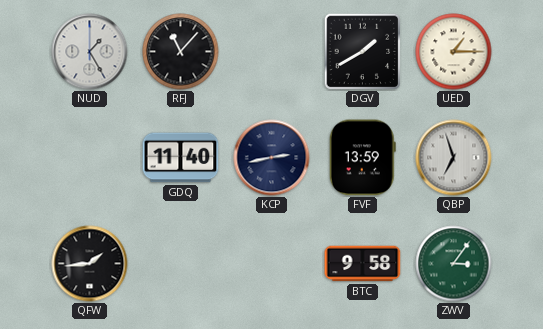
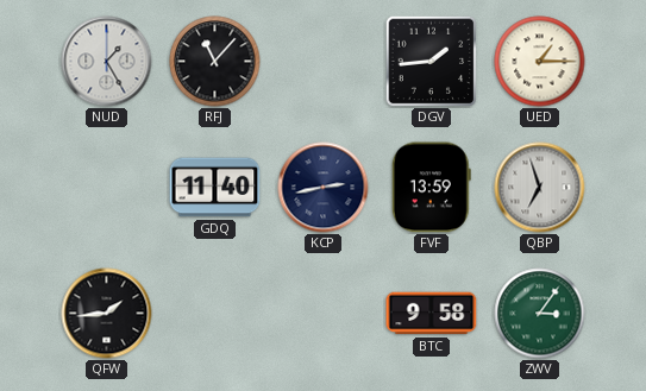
DGV: 1:40 -> 1:44 (431, 61)
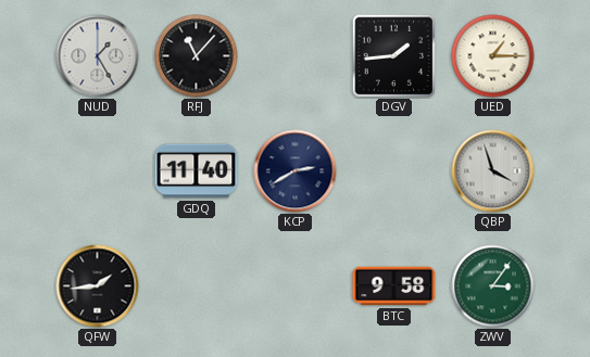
KCP: 2:43 -> 2:40 (296, 171)
FVF: 13:59 -> none (431, 188)
QBP: 6:57 -> 3:57 (493, 171)
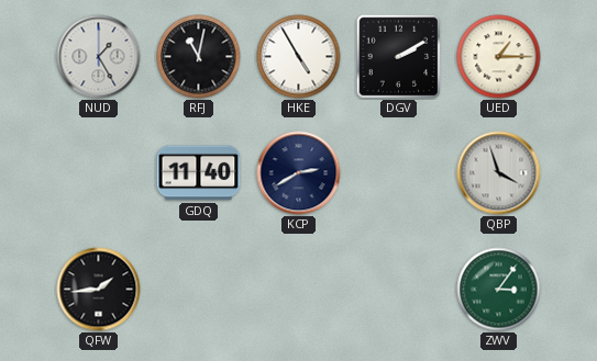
RFJ: 11:07 -> 11:02 (199, 57)
HKE: none -> 4:55 (299, 57)
DGV: 1:44 -> 2:10 (398, 56)
BTC: 9:58 -> none (394, 286)
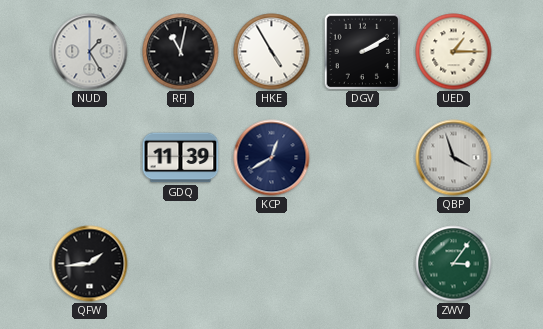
GDQ: 11:40 -> 11:39 (181, 158)
KCP: 2:40 -> 12:40 (272, 158)
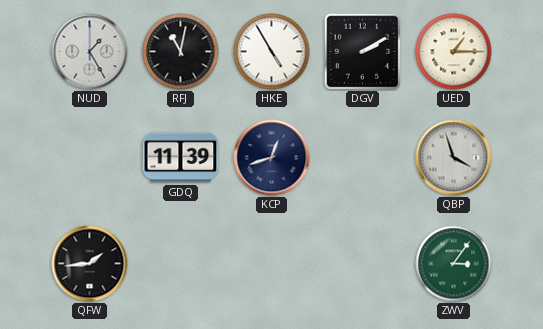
KCP: 12:40 -> 12:42 (272, 158)
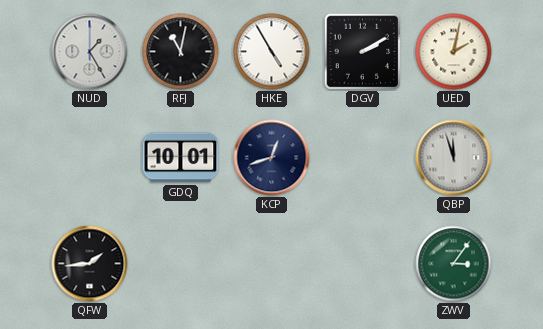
UED: 1:15 -> 2:02 (454, 52)
GDQ: 11:39 -> 10:01 (181, 158)
QBP: 3:57 -> 11:57 (454, 158)
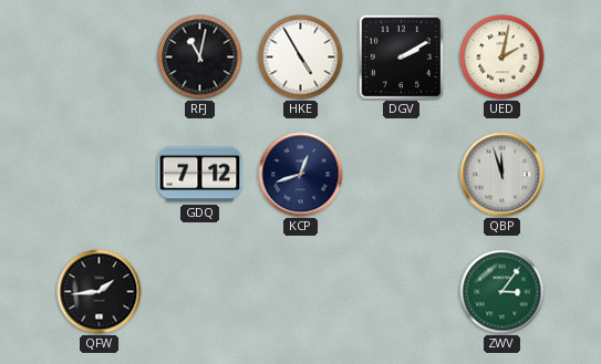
NUD: 1:25 -> none (90, 52)
GDQ: 10:01 -> 7:12 (200, 175)
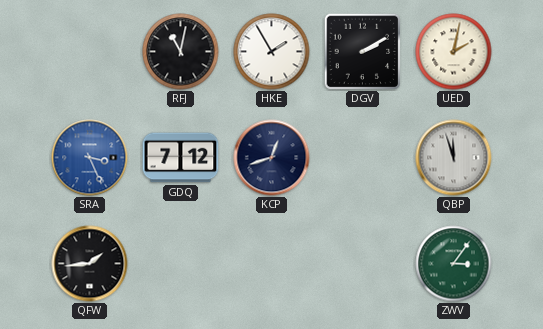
HKE: 4:55 -> 1:55 (272, 52)
SRA: none -> 3:26 (90, 158)
